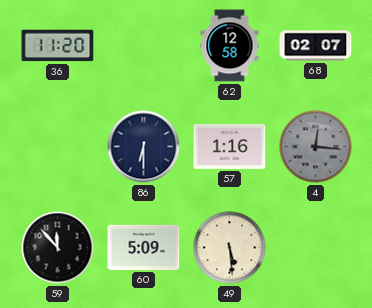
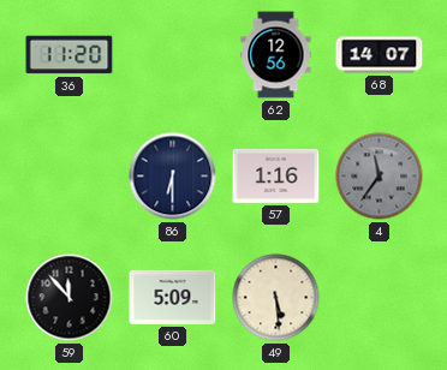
62: 12:58 -> 12:56 (276, 55)
68: 02:07 -> 14:07 (380, 55)
4: 12:16 -> 11:36 (380, 177)
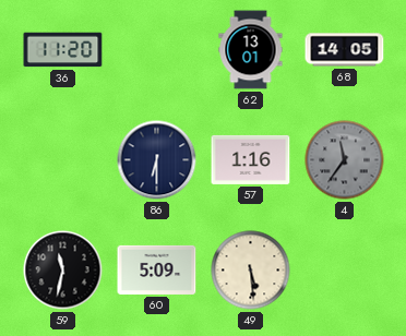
62: 12:56 -> 13:01 (251, 50)
68: 14:07 -> 14:05 (345, 50)
59: 11:53 -> 11:32 (63, 271)
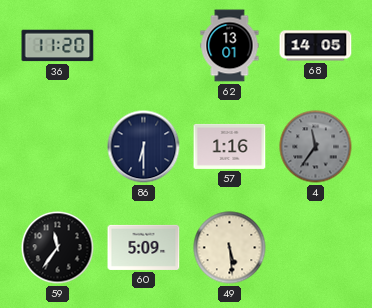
59: 11:32 -> 11:36 (58, 248)
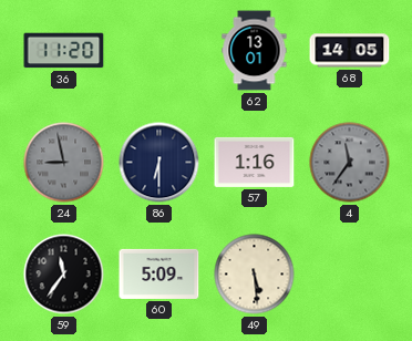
24: none -> 8:58 (64, 163)
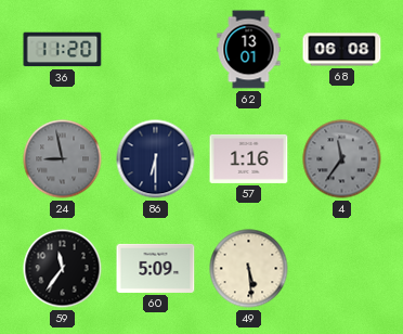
68: 14:05 -> 06:08 (342, 50)
